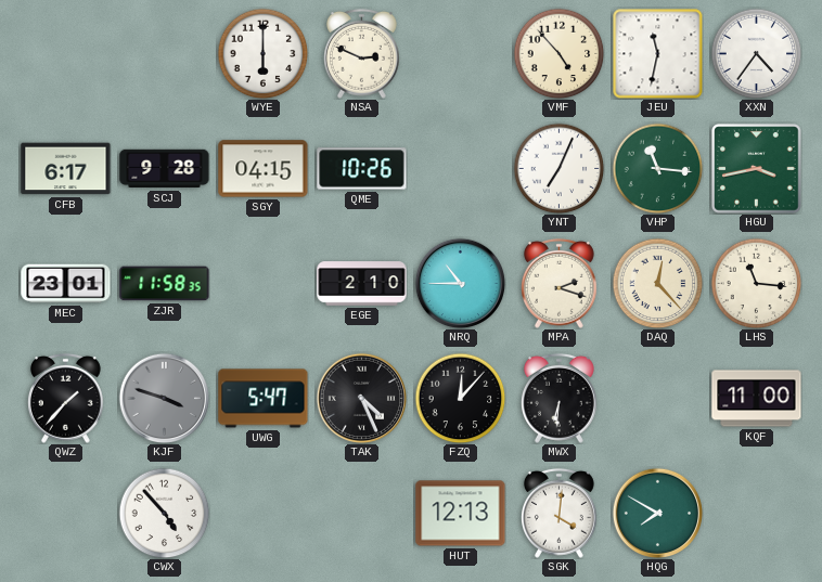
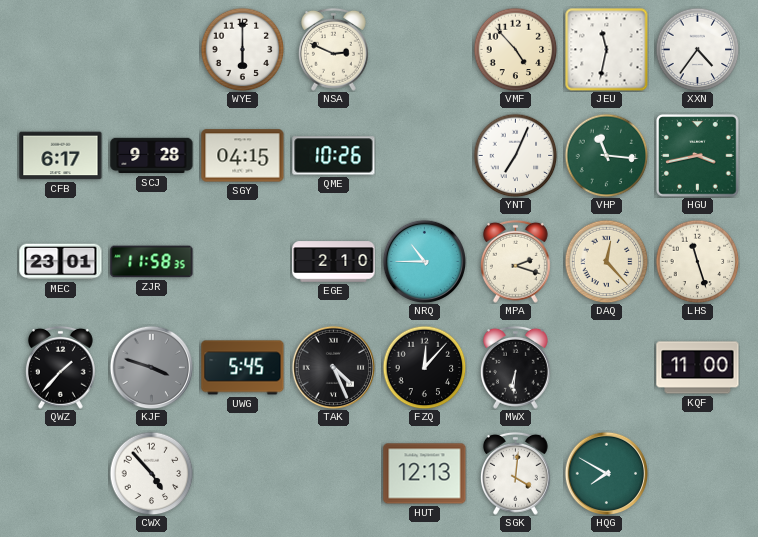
LHS: 11:16 -> 11:27 (697, 261)
UWG: 5:47 -> 5:45 (243, 368)
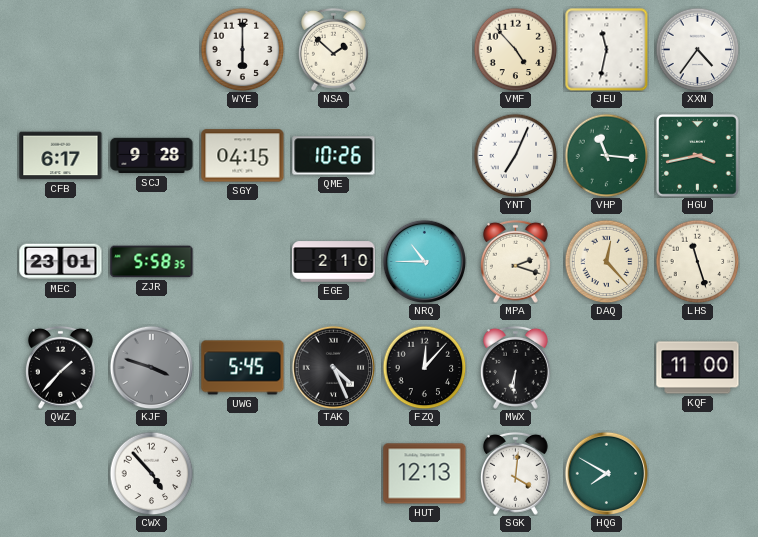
NSA: 2:49 -> 1:52 (333, 49)
ZJR: 11:58 -> 5:58 (152, 262)
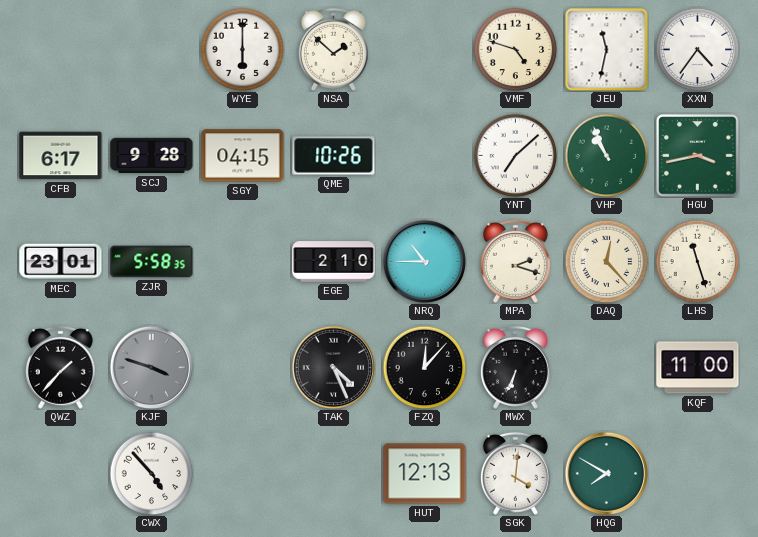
VMF: 4:53 -> 4:48 (515, 49)
YNT: 7:04 -> 7:08 (515, 155)
VHP: 11:16 -> 10:56 (606, 155)
UWG: 5:45 -> none (243, 368)
MWX: 6:31 -> 6:34 (515, 367)
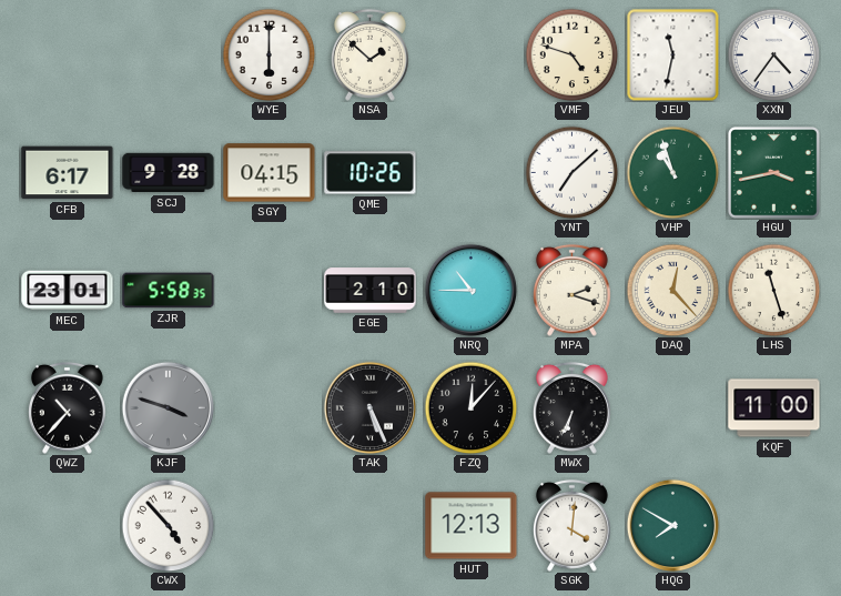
VHP: 10:56 -> 10:57 (672, 172)
QWZ: 1:37 -> 10:37 (67, 407)
TAK: 4:26 -> 5:26 (369, 407)
